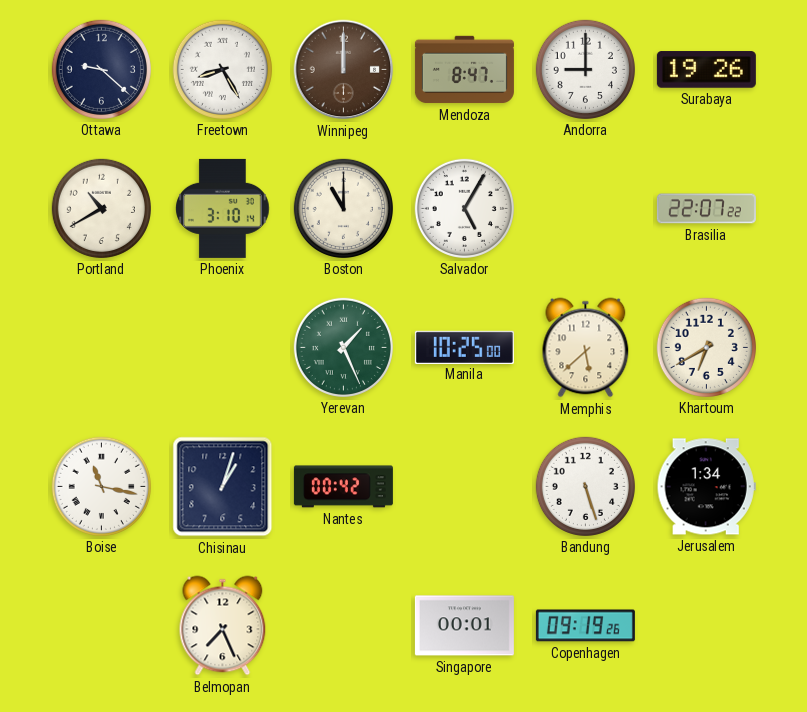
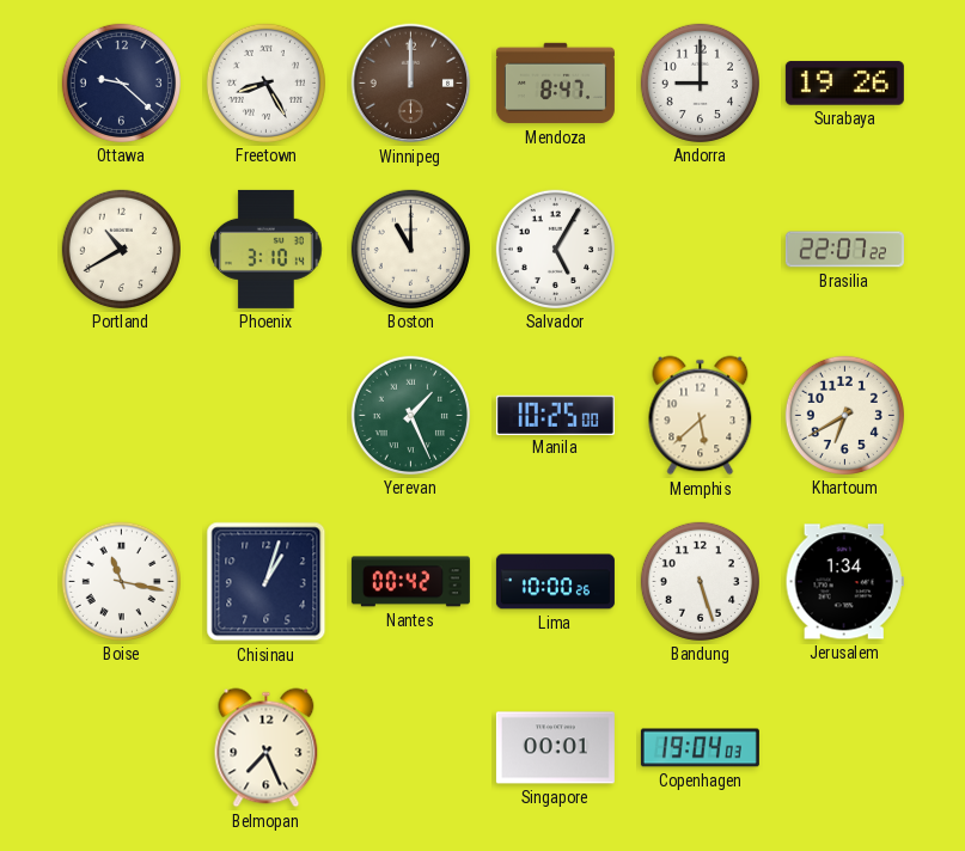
Lima: none -> 10:00 (555, 582)
Copenhagen: 09:19 -> 19:04 (700, 748)
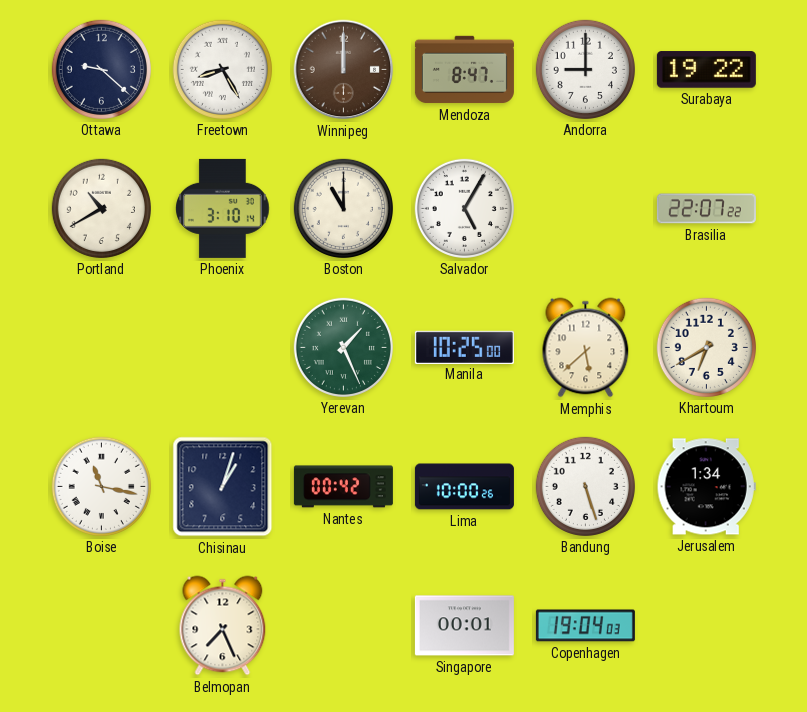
Surabaya: 19:26 -> 19:22 (706, 70)
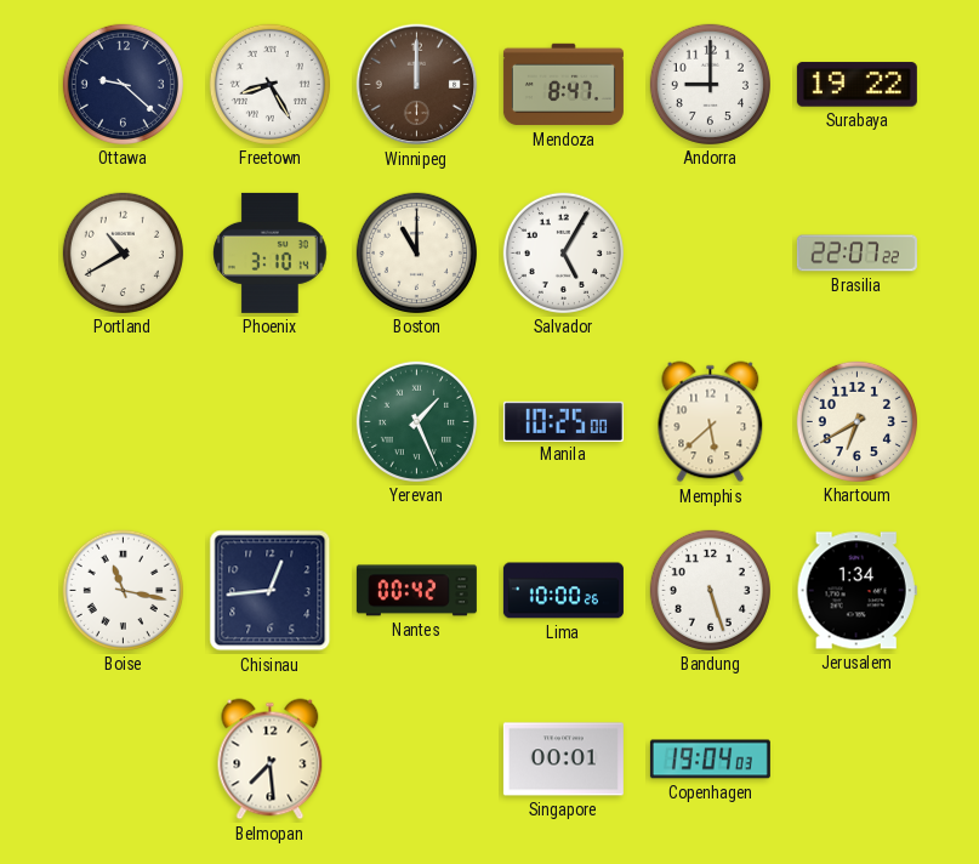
Chisinau: 1:03 -> 12:44 (271, 591)
Belmopan: 7:26 -> 7:29 (271, 760)
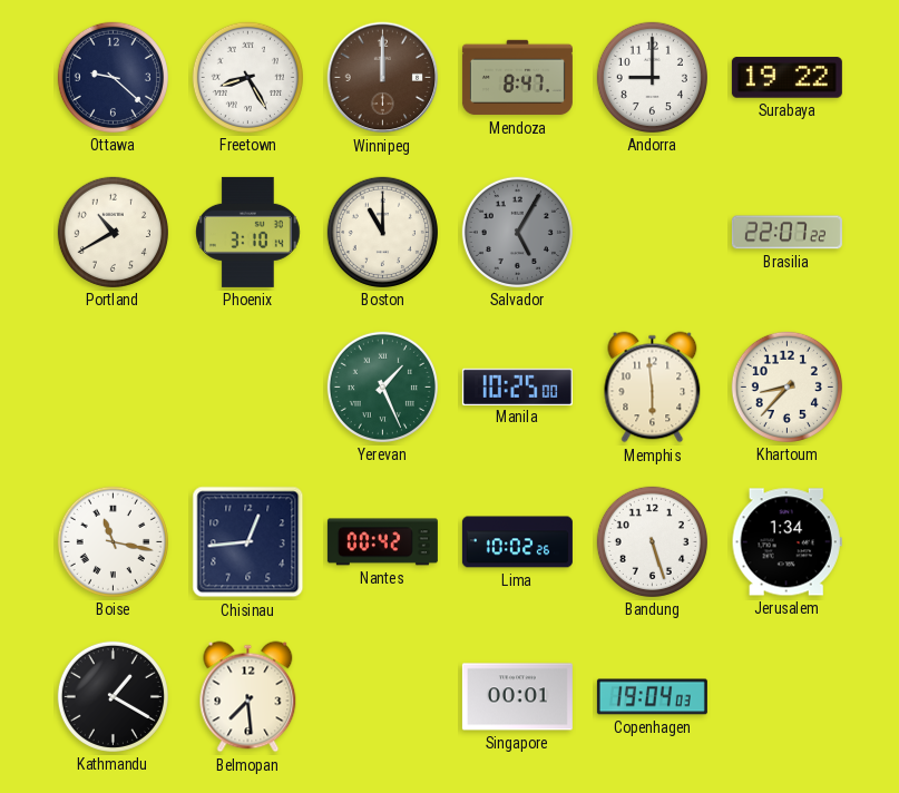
Salvador dial: white -> grey (517, 232)
Memphis: 5:38 -> 5:59 (653, 388)
Khartoum: 6:40 -> 8:37 (786, 386)
Lima: 10:00 -> 10:02 (517, 542)
Kathmandu: none -> 1:20 (113, 696)
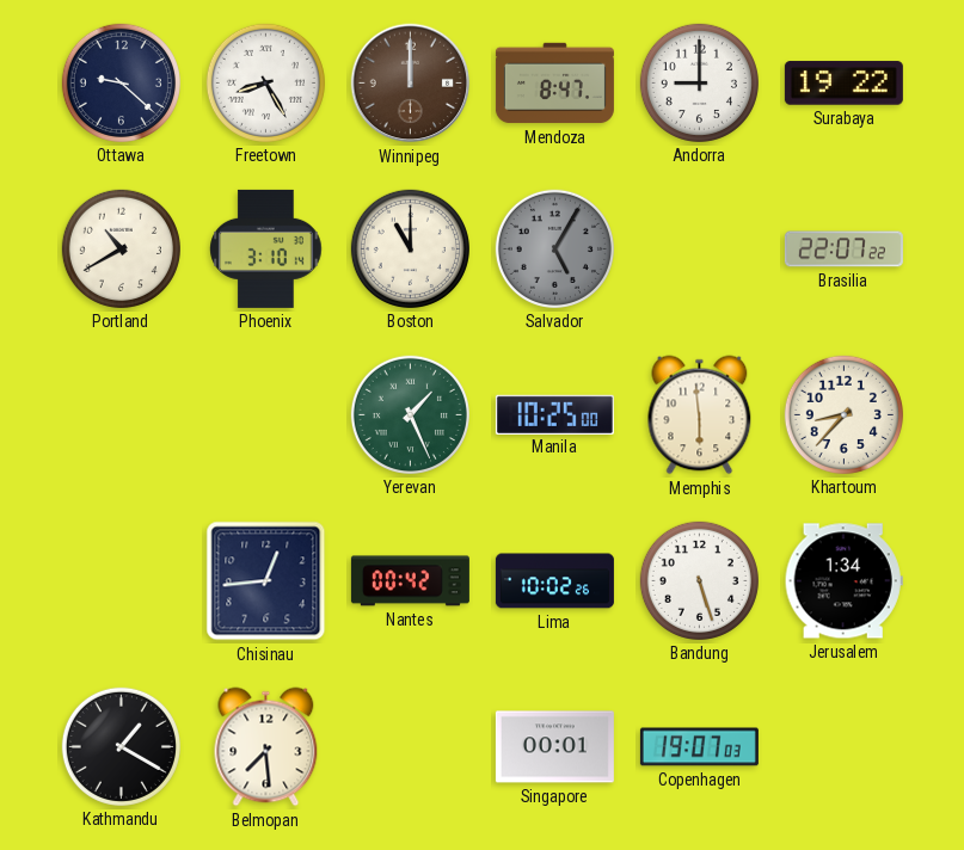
Boise: 11:17 -> none (113, 541)
Copenhagen: 19:04 -> 19:07 (699, 747)
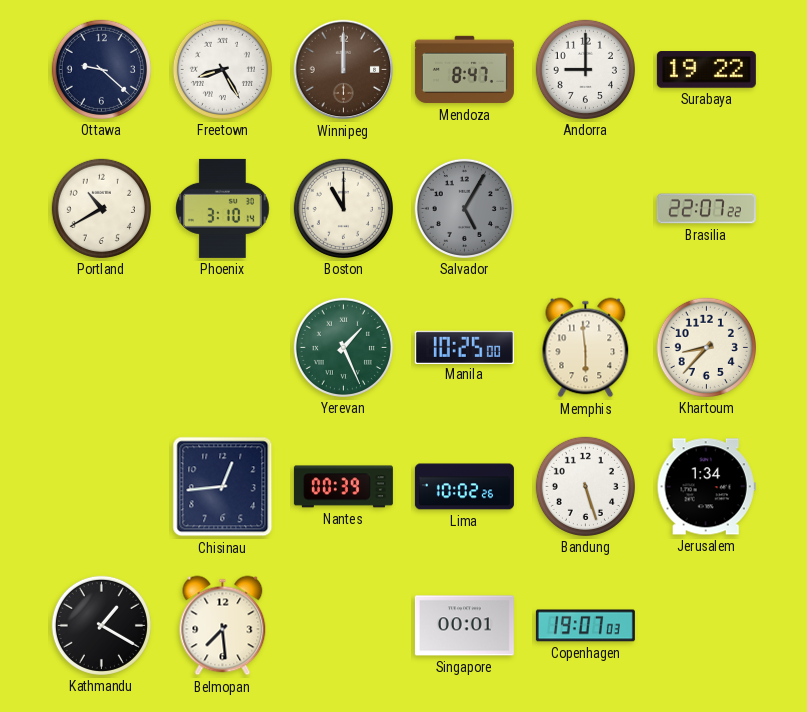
Nantes: 00:42 -> 00:39 (343, 487)
